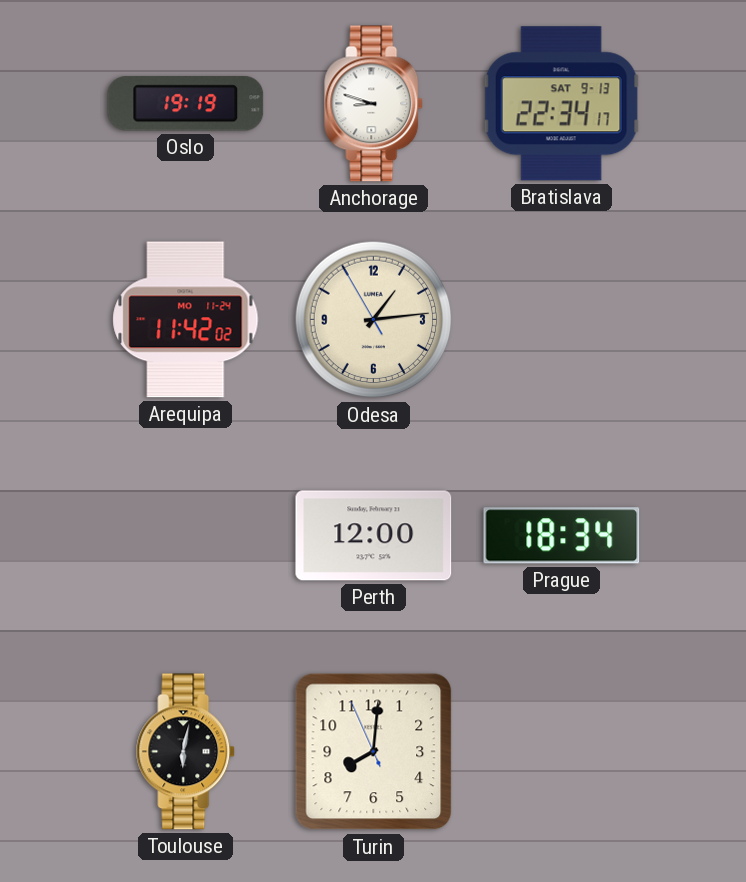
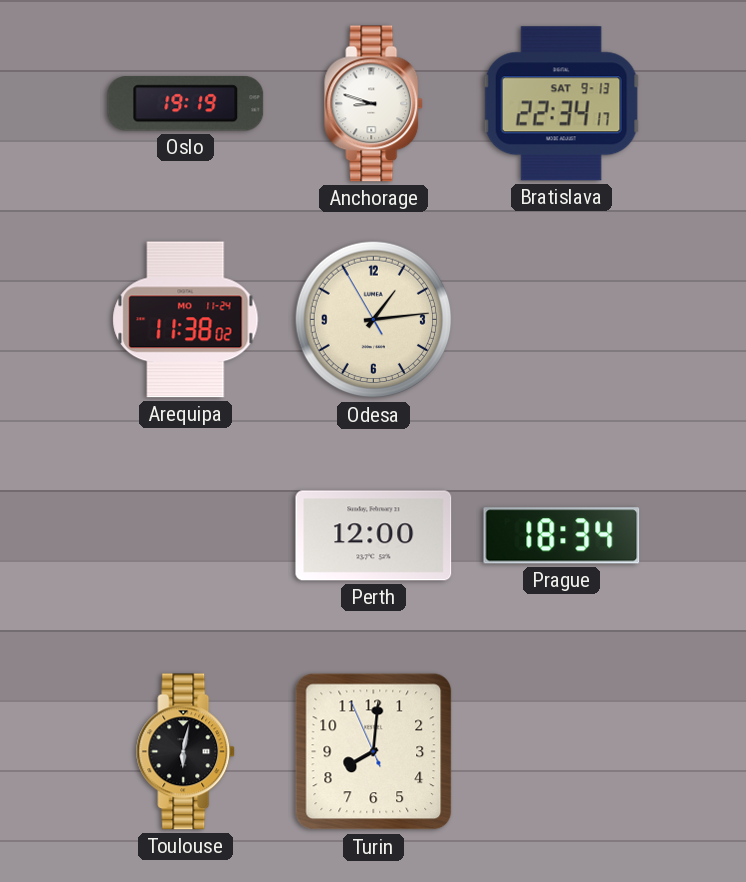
Arequipa: 11:42 -> 11:38 (186, 320)
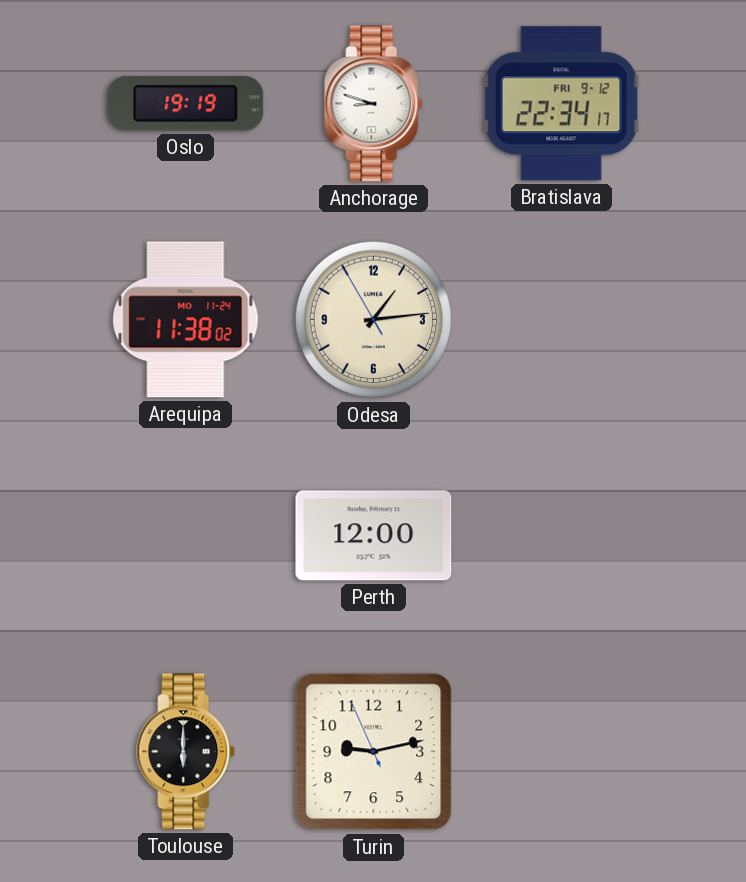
Bratislava date: SAT 9-13 -> FRI 9-12 (561, 104)
Prague: 18:34 -> none (562, 536)
Toulouse: 6:02 -> 6:00 (186, 752)
Turin: 8:00 -> 9:12 (374, 752)
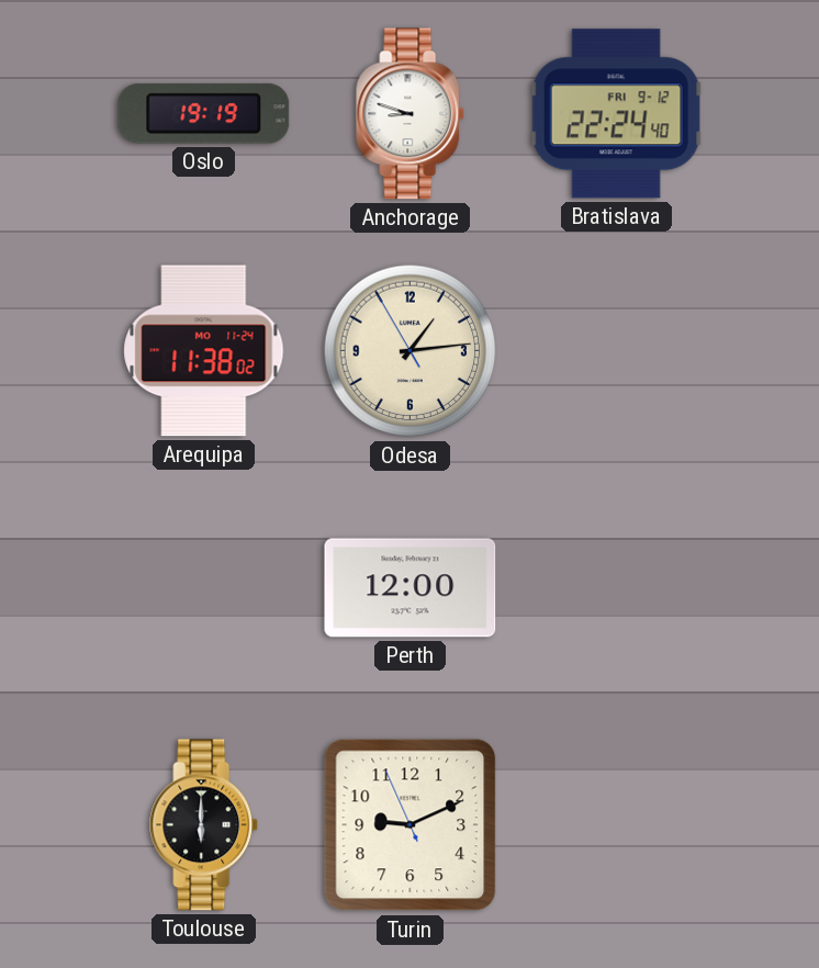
Bratislava: 22:34 -> 22:24 (616, 114)
Turin: 9:12 -> 9:10 (411, 825)
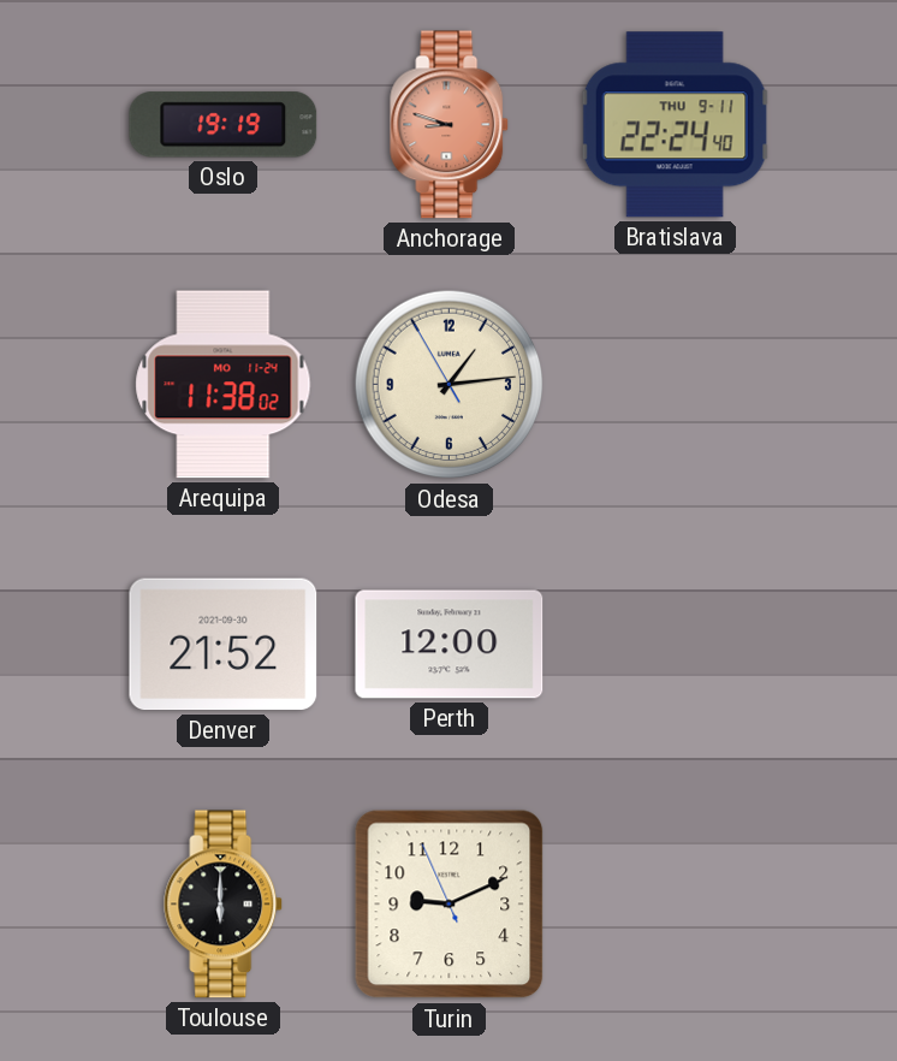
Anchorage dial: white -> salmon (450, 125)
Bratislava date: FRI 9-12 -> THU 9-11 (675, 125)
Denver: none -> 21:52 (224, 645)
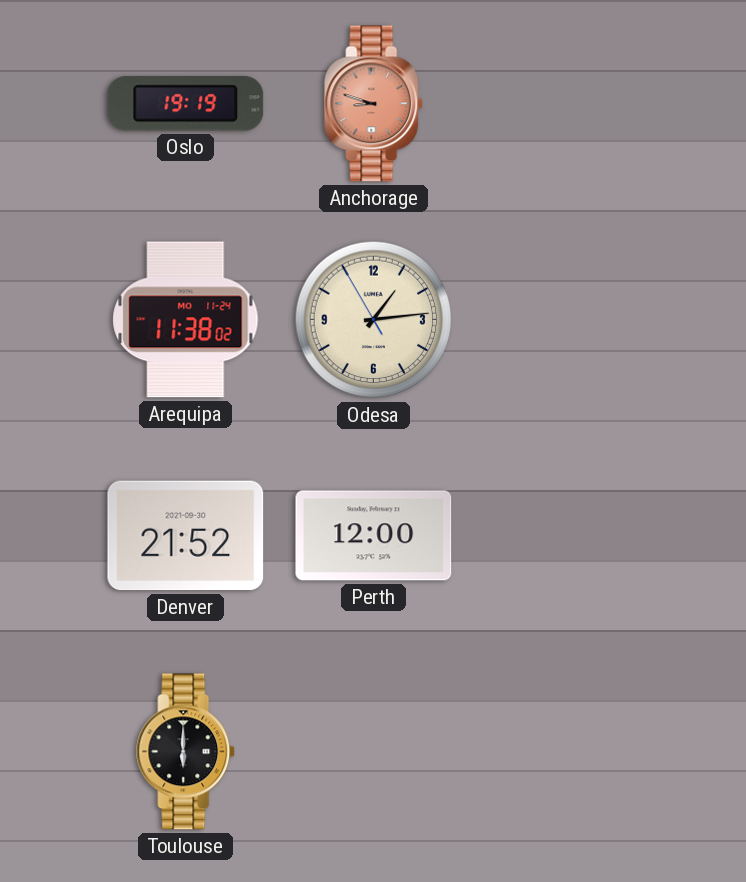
Bratislava: 22:24 -> none (675, 125)
Turin: 9:10 -> none (450, 905)
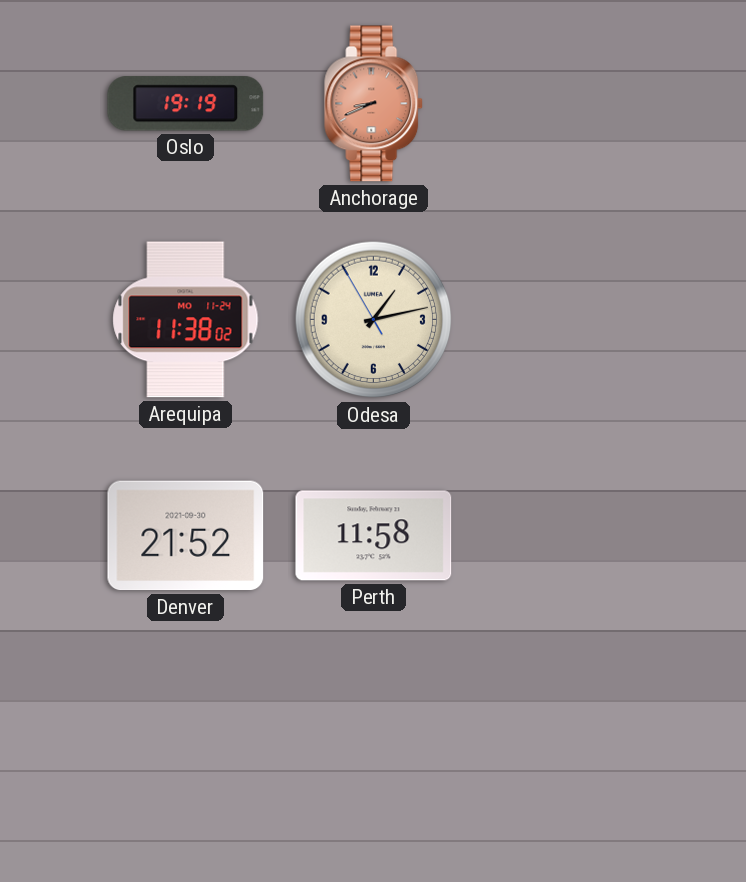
Anchorage: 8:48 -> 8:41 (374, 104)
Odesa: 1:13 -> 1:12 (374, 320)
Perth: 12:00 -> 11:58 (374, 536)
Toulouse: 6:00 -> none (186, 752)
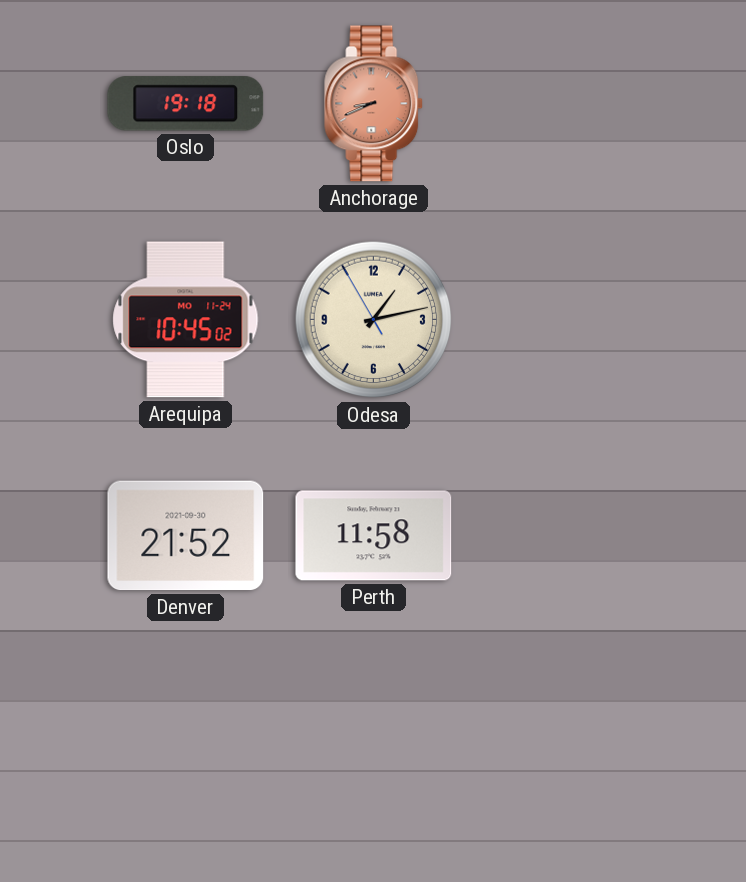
Oslo: 19:19 -> 19:18 (186, 104)
Arequipa: 11:38 -> 10:45 (186, 320)
